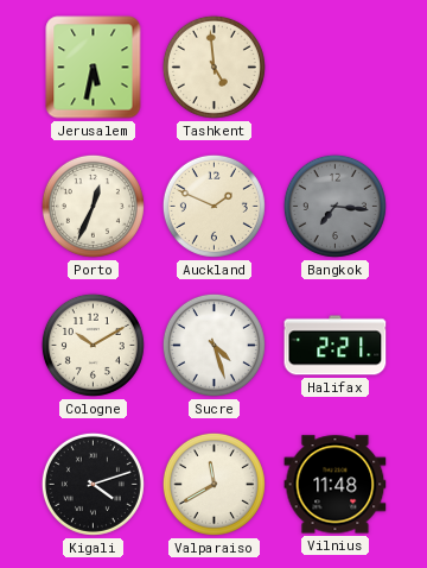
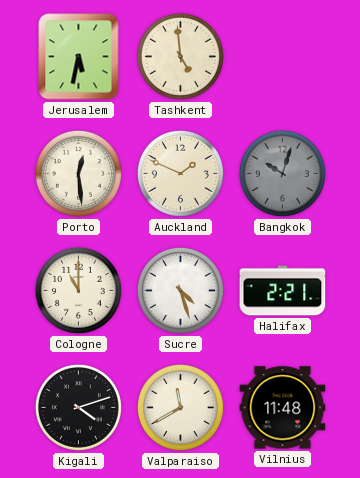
Porto: 12:34 -> 12:29 (78, 173)
Bangkok: 7:16 -> 10:03 (282, 173)
Cologne: 10:10 -> 11:00 (78, 290)
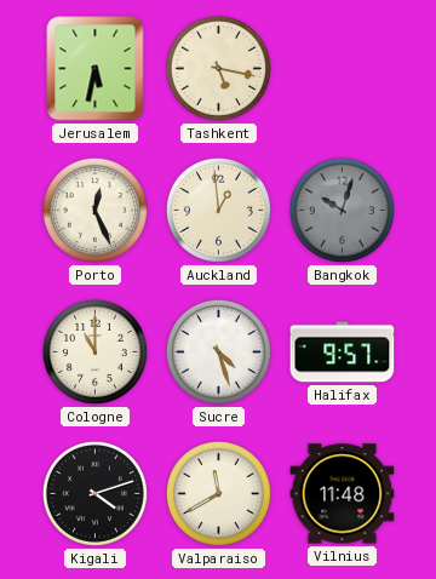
Tashkent: 4:59 -> 5:17 (218, 68)
Porto: 12:29 -> 12:26 (94, 210)
Auckland: 1:49 -> 12:59 (218, 210)
Halifax: 2:21 -> 9:57 (343, 352)
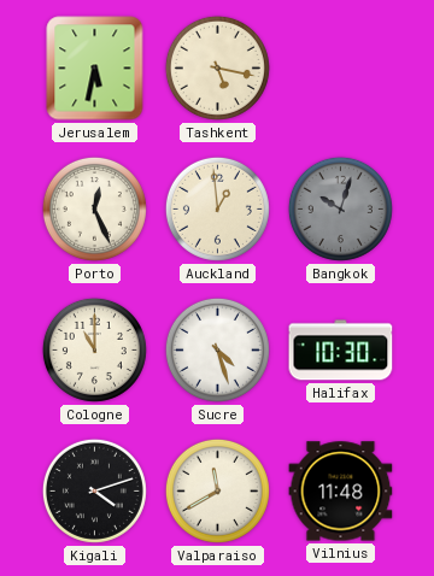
Halifax: 9:57 -> 10:30 (341, 351)
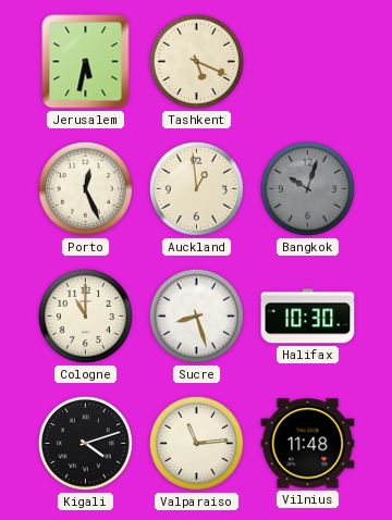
Tashkent: 5:17 -> 5:19 (196, 61)
Sucre: 4:27 -> 8:27 (196, 315)
Valparaiso: 11:40 -> 11:14 (196, 443)
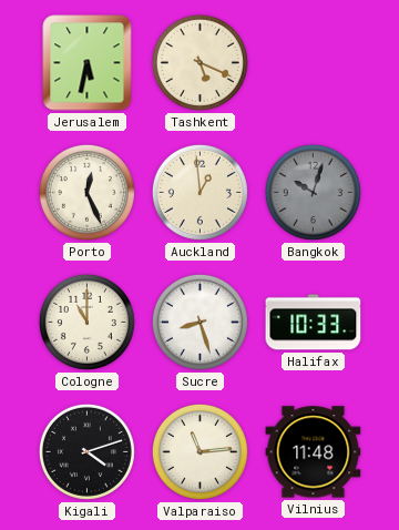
Halifax: 10:30 -> 10:33 (314, 323)
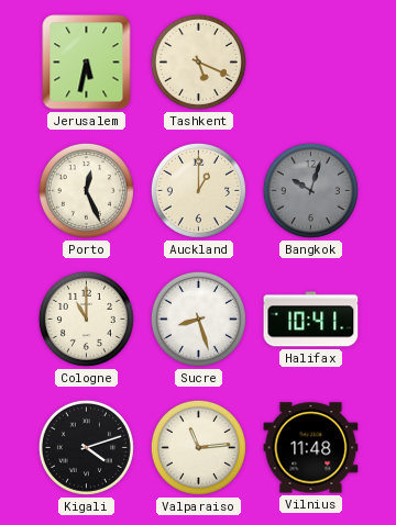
Auckland: 12:59 -> 1:00 (198, 190)
Halifax: 10:33 -> 10:41 (311, 320)
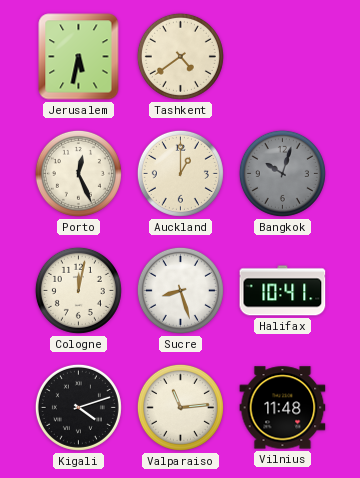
Tashkent: 5:19 -> 4:39 (180, 56)
Cologne: 11:00 -> 12:02 (78, 290)
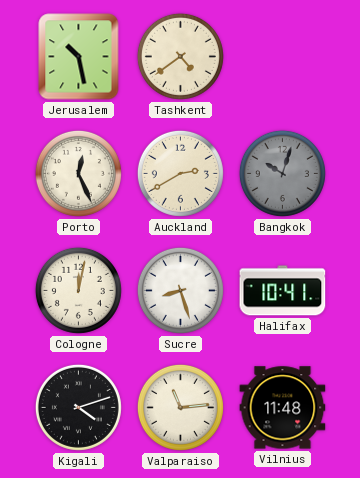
Jerusalem: 5:32 -> 10:28 (79, 57)
Auckland: 1:00 -> 2:40 (180, 173)
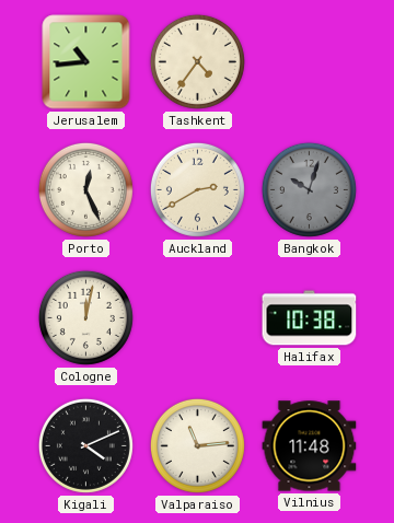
Jerusalem: 10:28 -> 10:44 (86, 62)
Tashkent: 4:39 -> 4:36 (197, 61)
Sucre: 8:27 -> none (180, 290)
Halifax: 10:41 -> 10:38 (310, 318)
Kigali: 4:12 -> 4:11 (85, 445)
